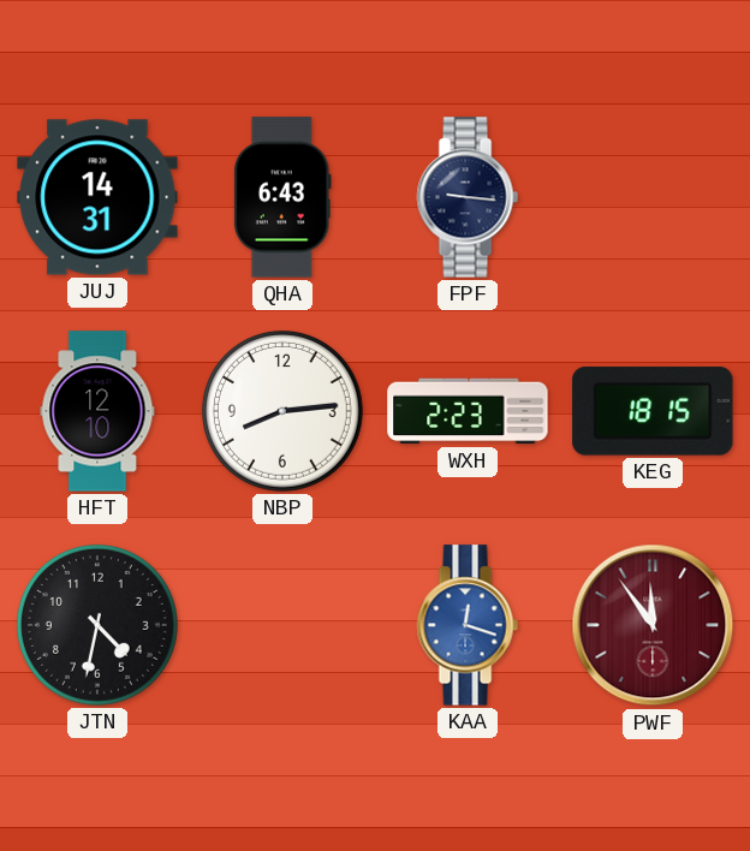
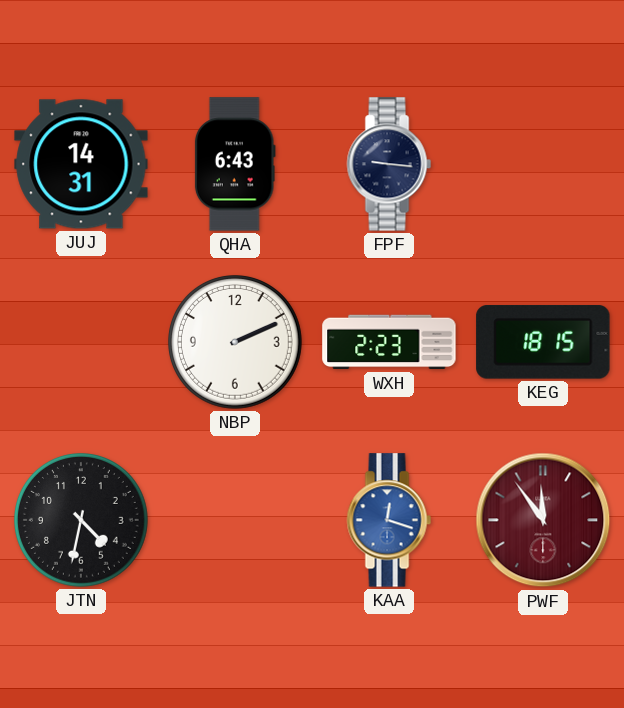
HFT: 12:10 -> none (97, 411)
NBP: 8:14 -> 2:11 (236, 343)
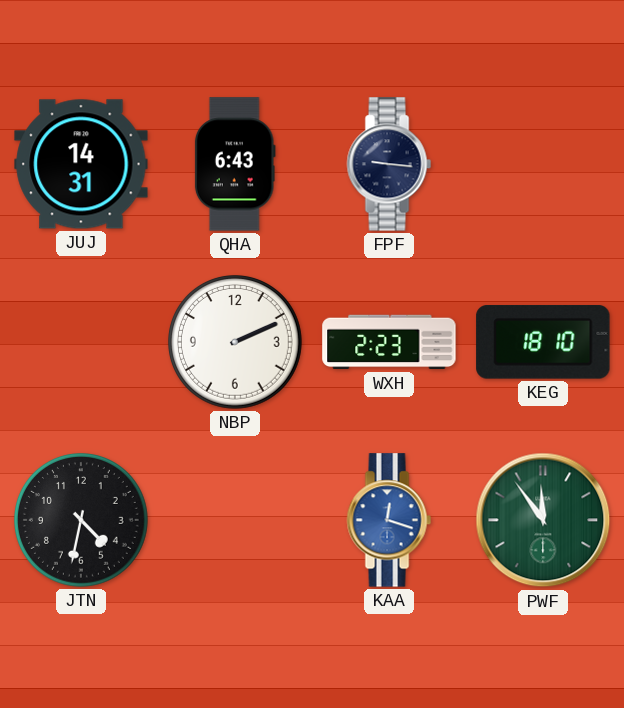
KEG: 18:15 -> 18:10 (543, 342)
PWF dial: burgundy -> green (543, 520)
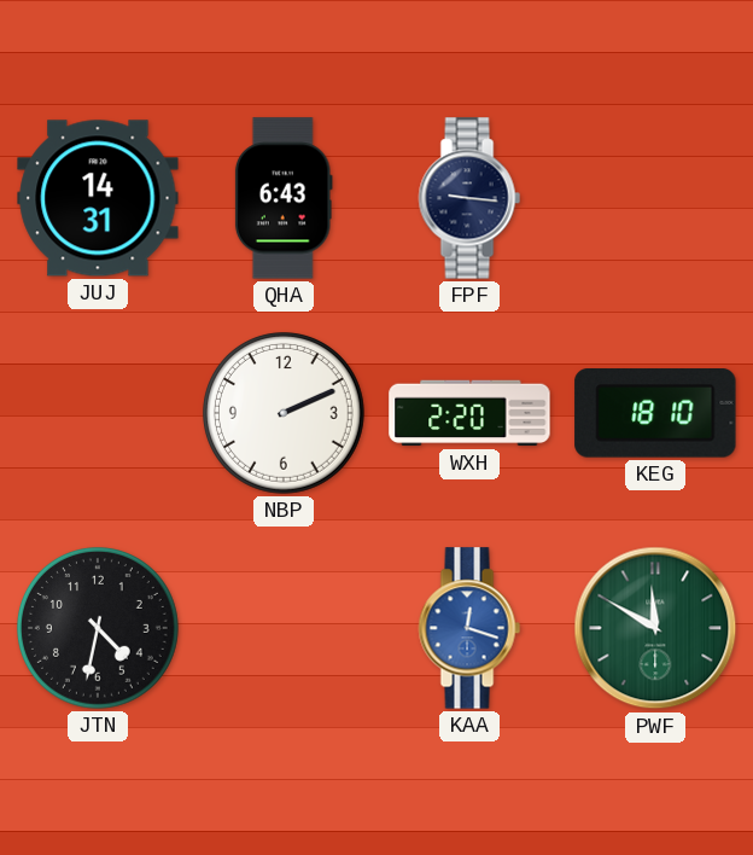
WXH: 2:23 -> 2:20 (469, 413)
PWF: 11:54 -> 11:50 (655, 628)
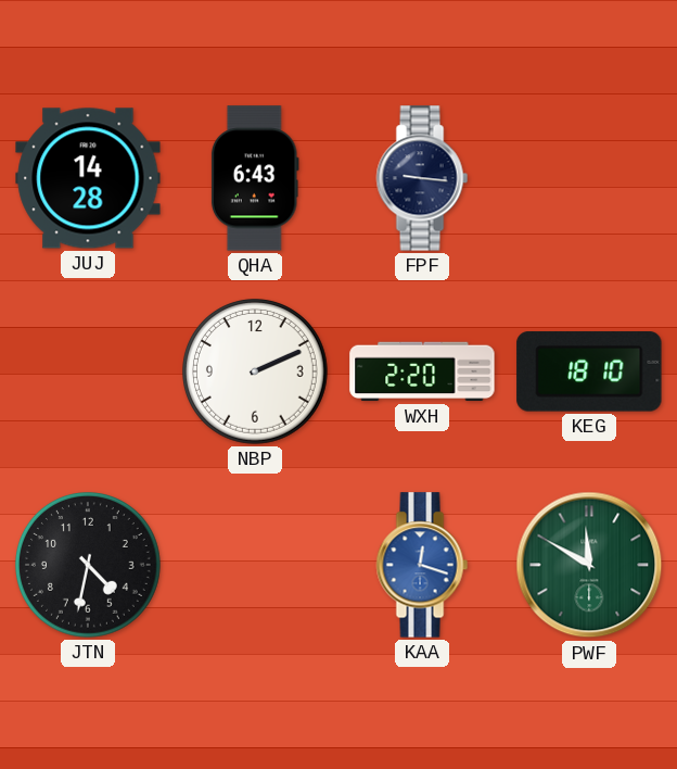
JUJ: 14:31 -> 14:28 (88, 178)
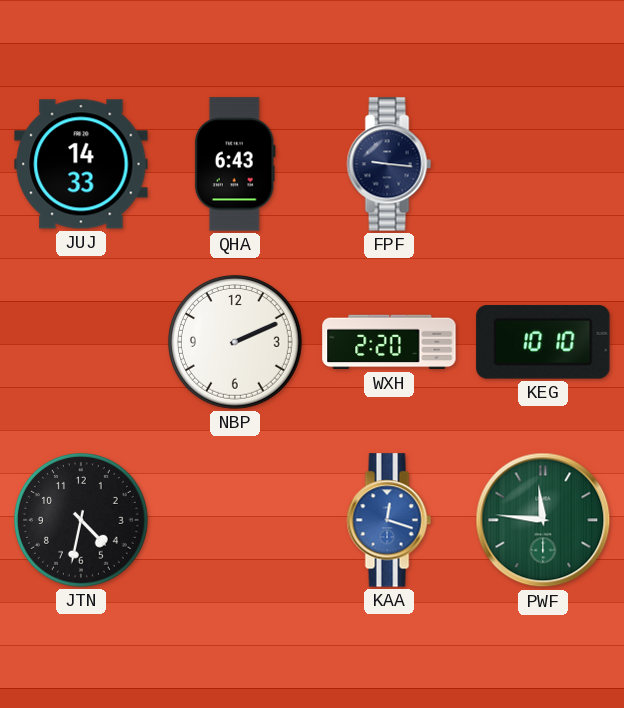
JUJ: 14:28 -> 14:33 (81, 164)
KEG: 18:10 -> 10:10 (543, 342)
PWF: 11:50 -> 11:46 (543, 520)
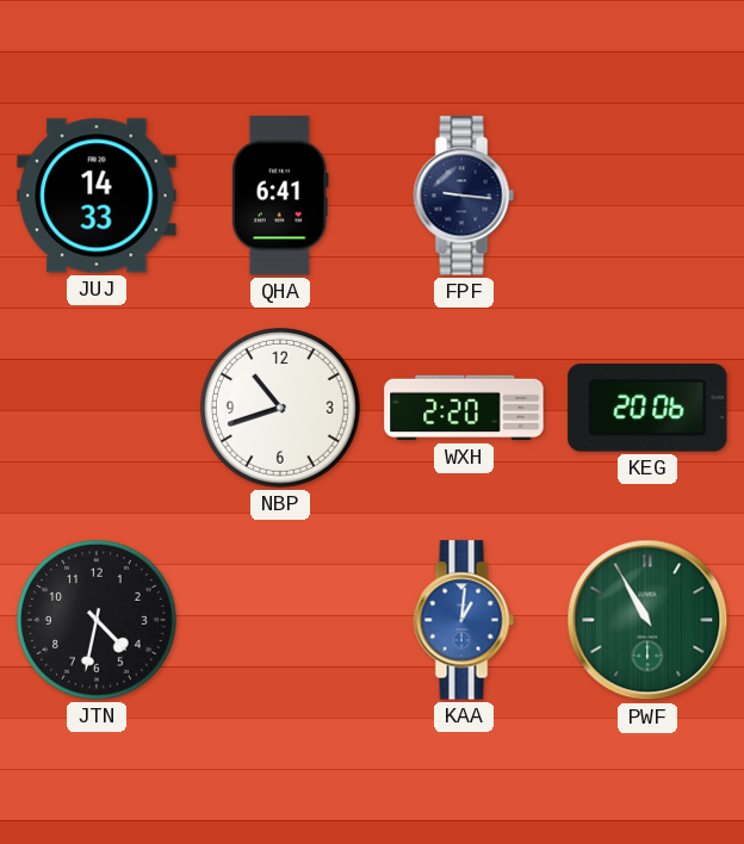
QHA: 6:43 -> 6:41 (280, 196)
NBP: 2:11 -> 10:42 (281, 409)
KEG: 10:10 -> 20:06 (647, 408)
KAA: 12:18 -> 1:01 (464, 620)
PWF: 11:46 -> 10:55 (647, 620)
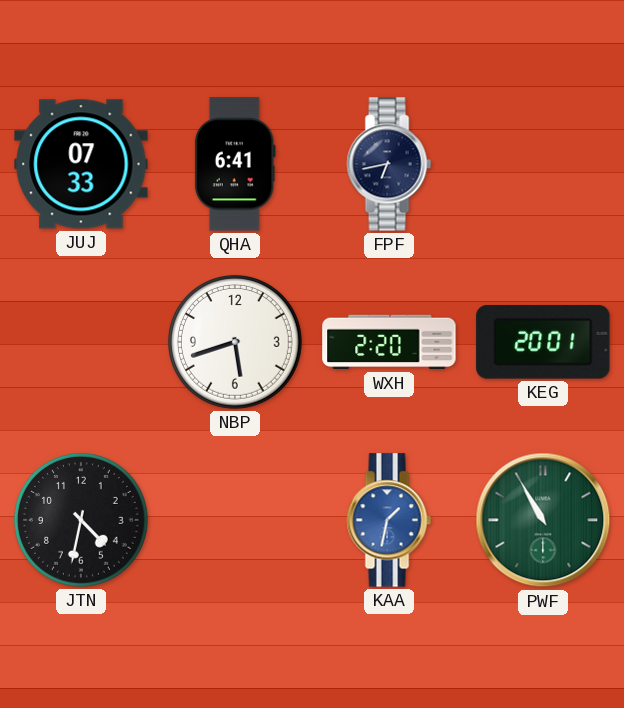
JUJ: 14:33 -> 07:33 (81, 164)
FPF: 9:16 -> 6:43 (389, 164)
NBP: 10:42 -> 5:42 (236, 343)
KEG: 20:06 -> 20:01 (543, 342)
KAA: 1:01 -> 1:32 (389, 520)
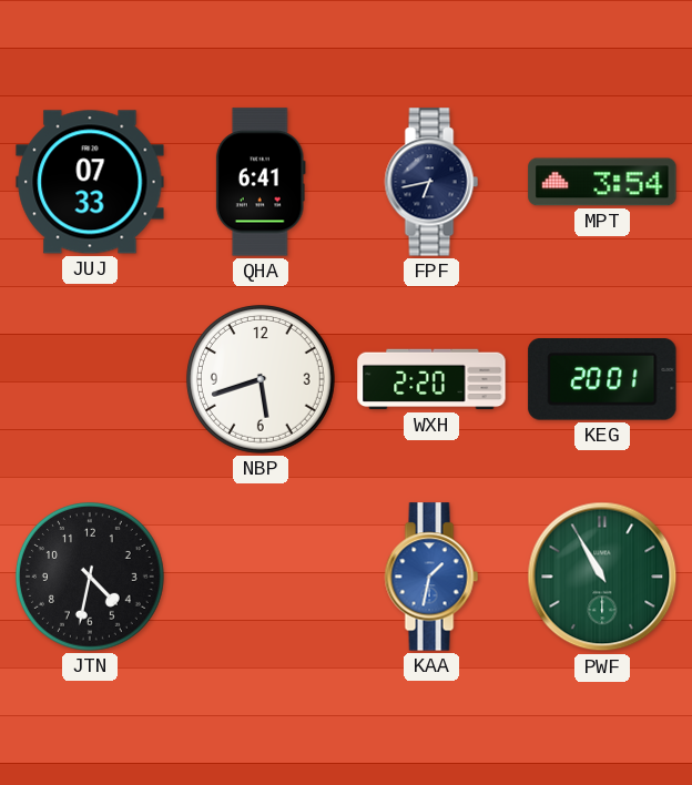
MPT: none -> 3:54 (602, 182)
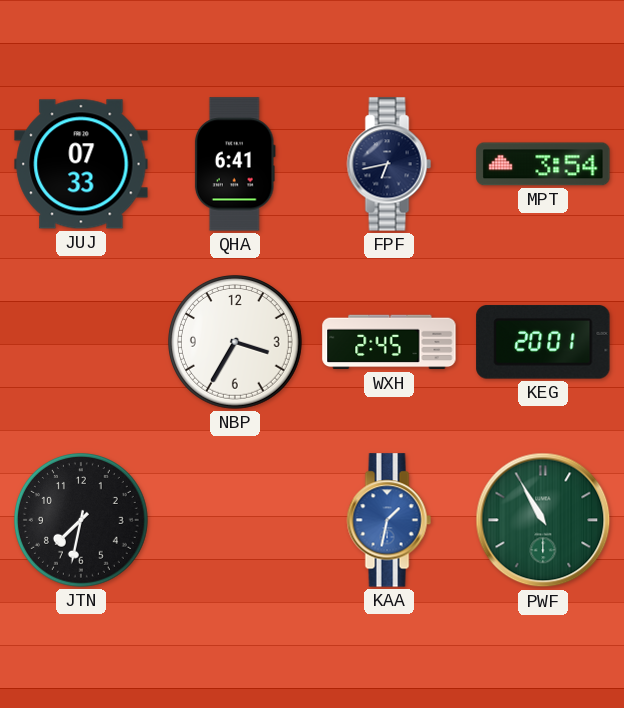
NBP: 5:42 -> 3:35 (236, 343)
WXH: 2:20 -> 2:45 (389, 342)
JTN: 4:32 -> 7:32 (82, 521)
